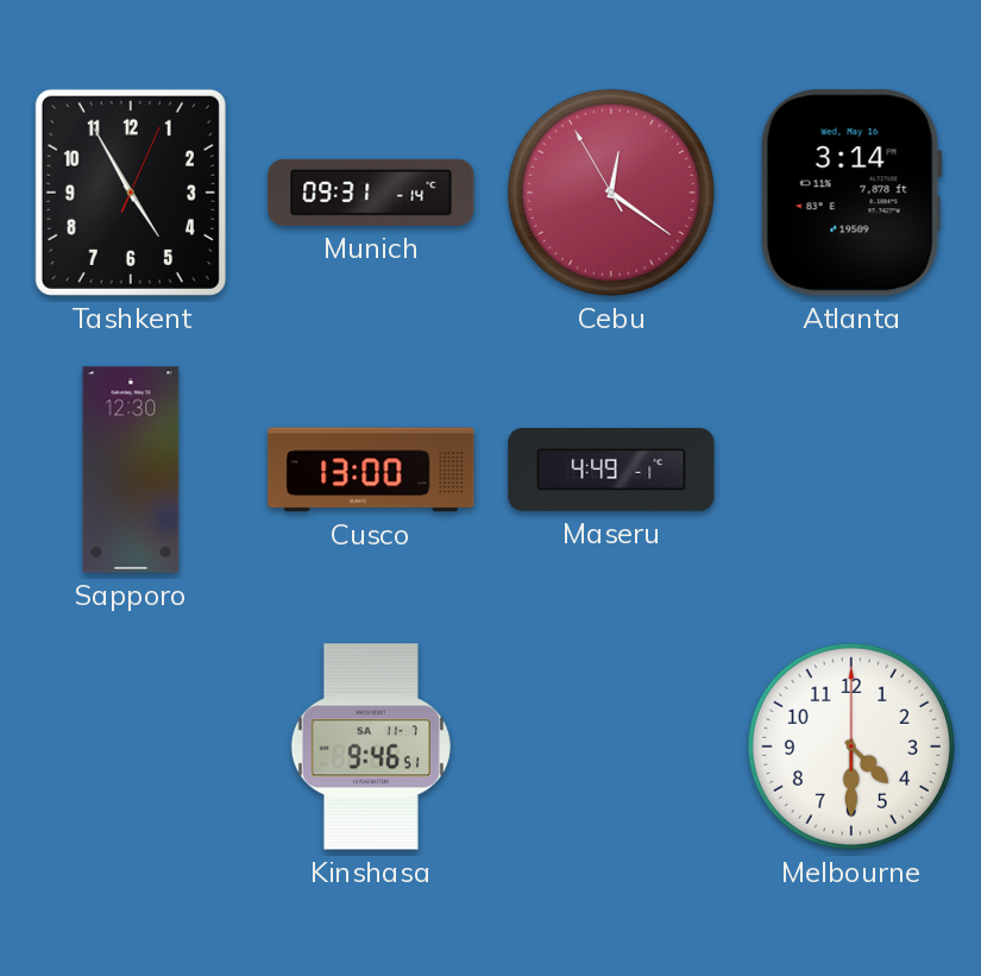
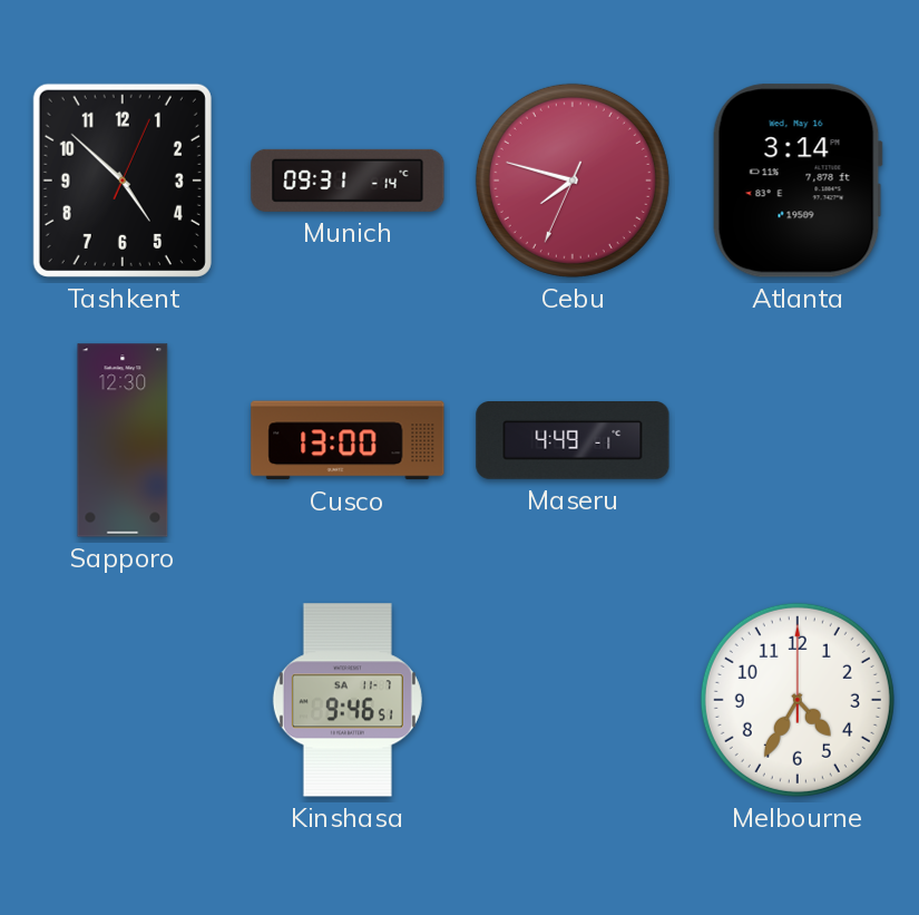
Tashkent: 4:55 -> 4:52 (123, 181)
Cebu: 12:20 -> 7:47 (573, 181)
Melbourne: 4:30 -> 4:35 (798, 700)
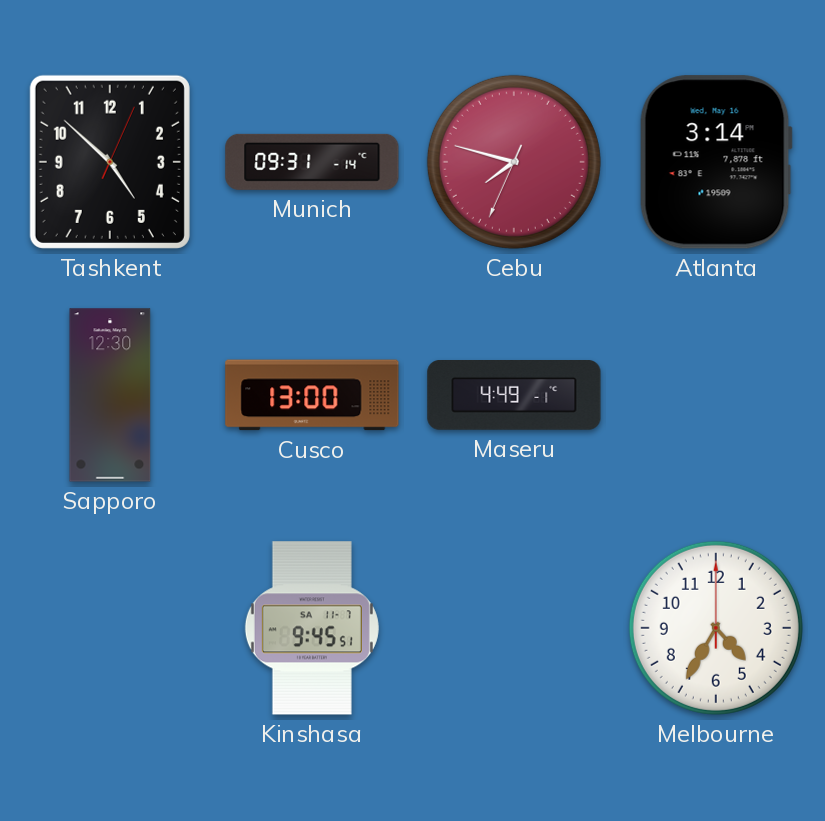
Kinshasa: 9:46 -> 9:45 (312, 628)
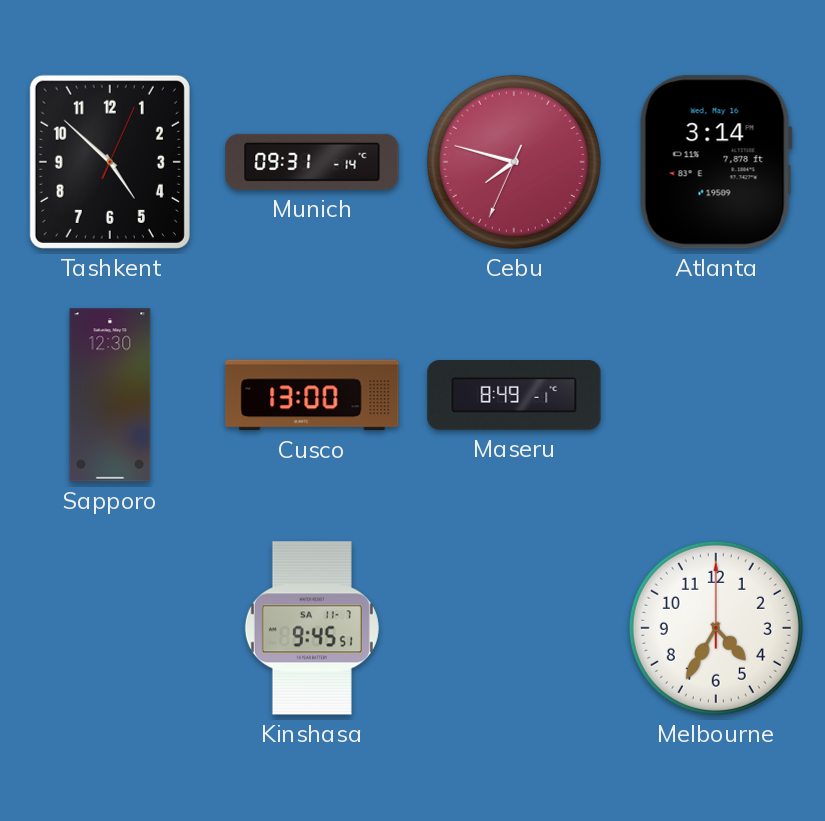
Maseru: 4:49 -> 8:49 (514, 396)
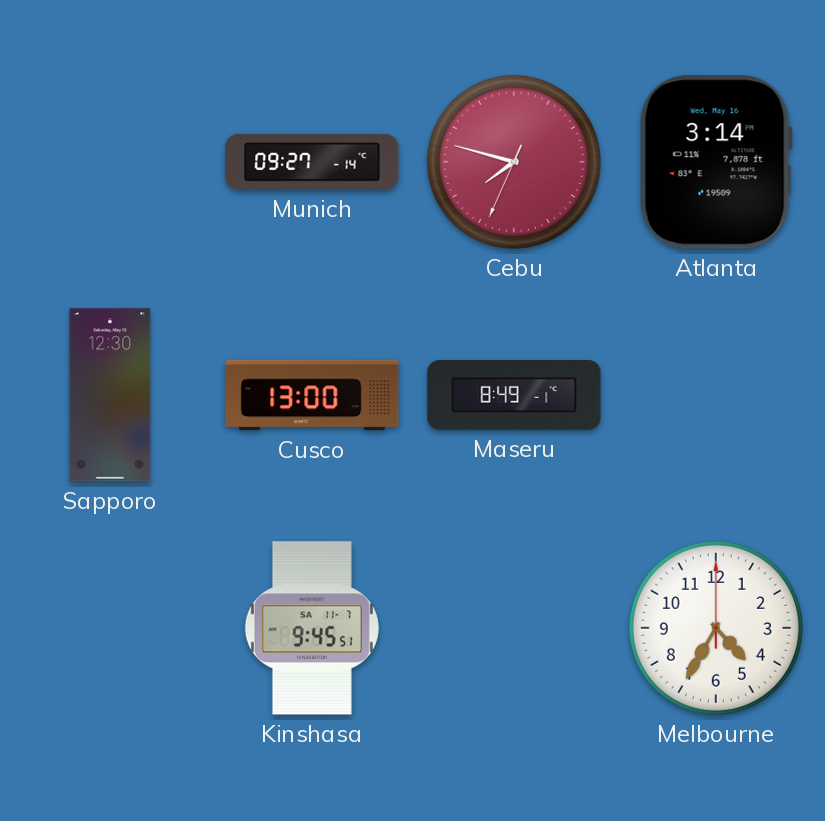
Tashkent: 4:52 -> none (110, 162)
Munich: 09:31 -> 09:27 (312, 162)
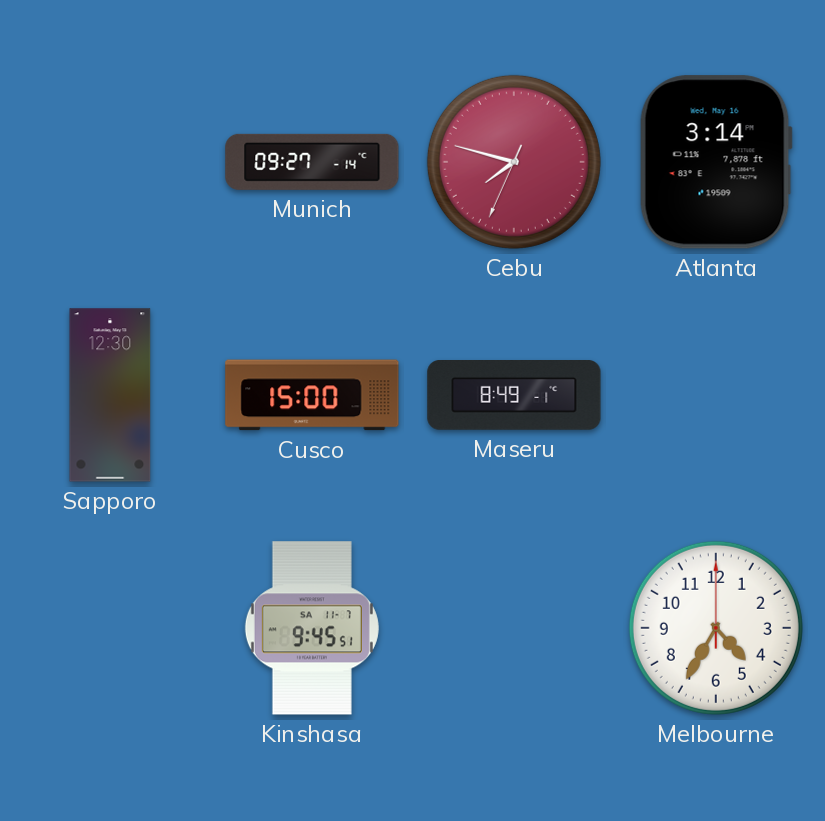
Cusco: 13:00 -> 15:00 (312, 395)
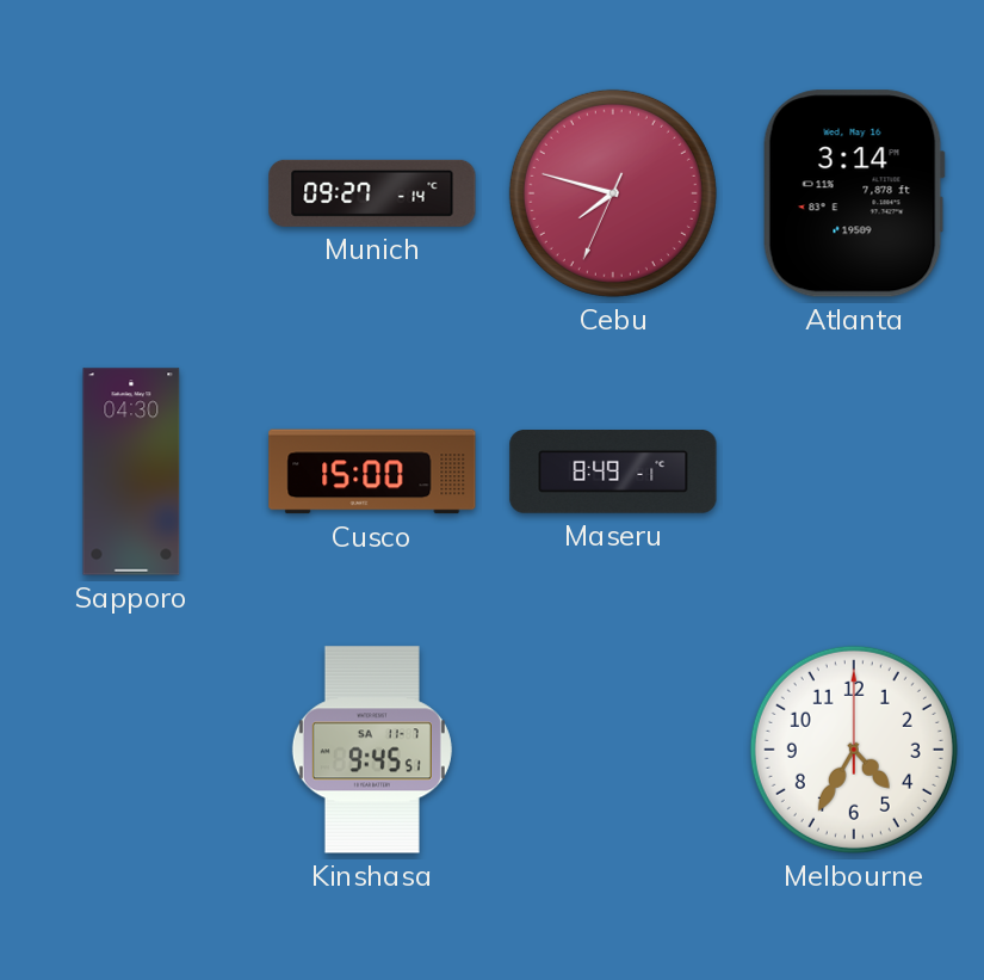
Sapporo: 12:30 -> 04:30 (131, 471)
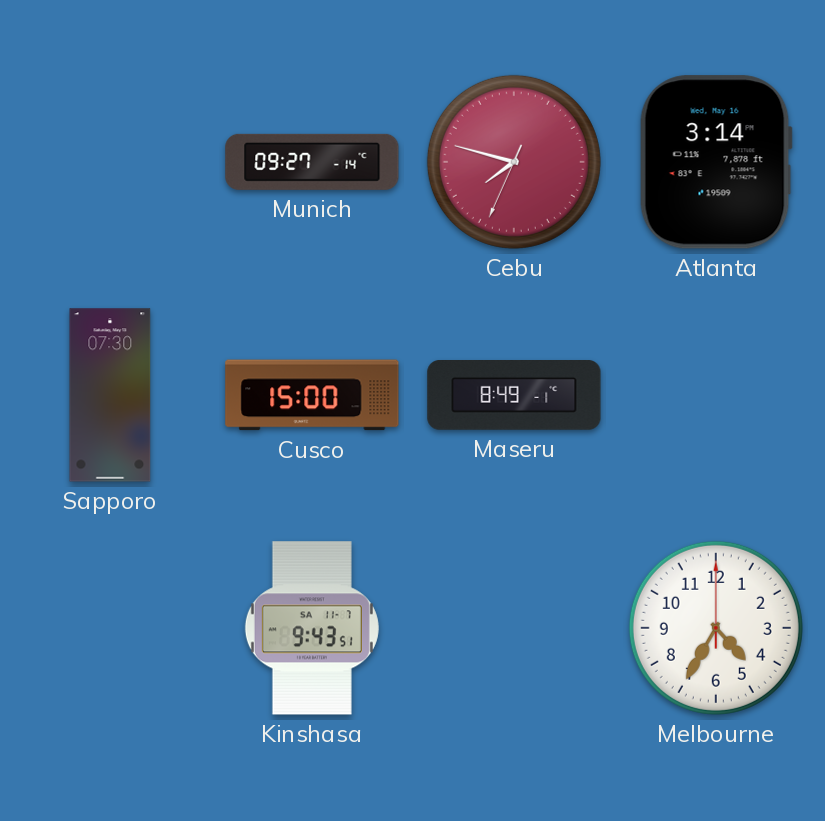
Sapporo: 04:30 -> 07:30 (110, 395)
Kinshasa: 9:45 -> 9:43 (312, 628)
